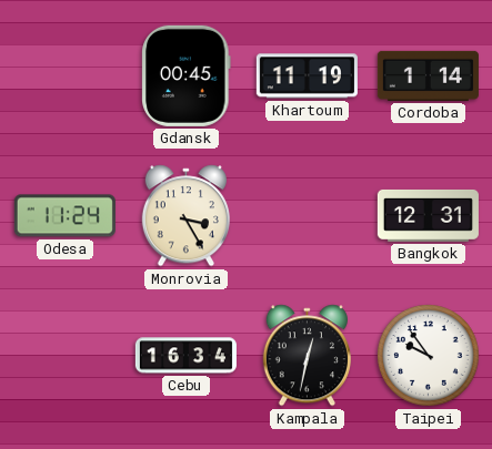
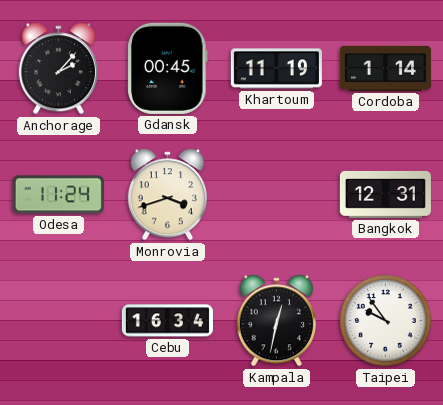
Anchorage: none -> 2:07 (58, 69)
Monrovia: 3:25 -> 3:42 (167, 195)
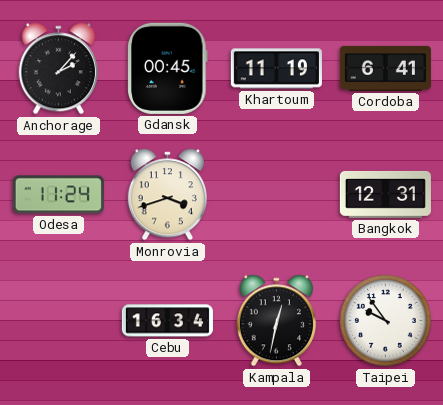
Cordoba: 1:14 -> 6:41 (385, 68)
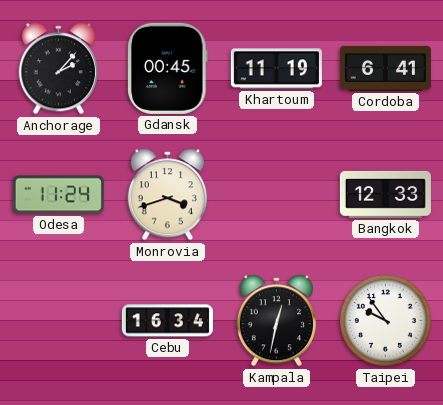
Bangkok: 12:31 -> 12:33 (385, 194)
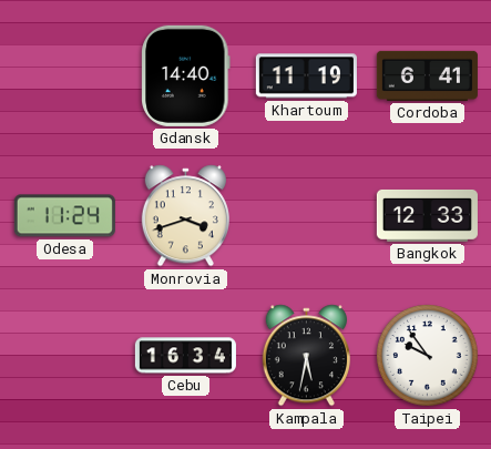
Anchorage: 2:07 -> none (58, 69)
Gdansk: 00:45 -> 14:40 (186, 75)
Kampala: 12:32 -> 5:32 (306, 356)
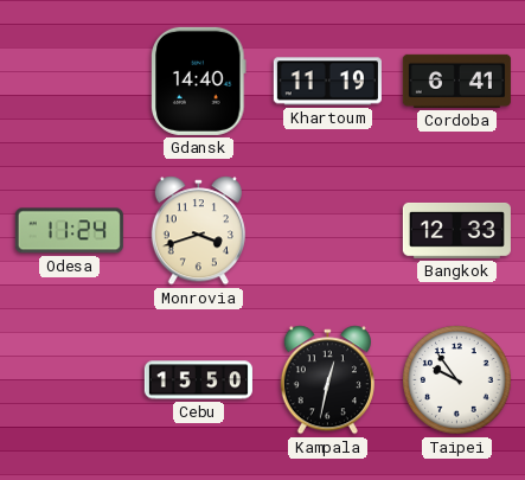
Cebu: 16:34 -> 15:50 (198, 380)
Kampala: 5:32 -> 12:32 (327, 380)
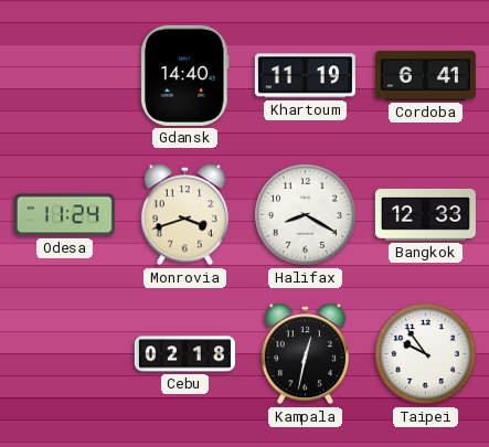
Halifax: none -> 8:20 (306, 215)
Cebu: 15:50 -> 02:18 (184, 354)
